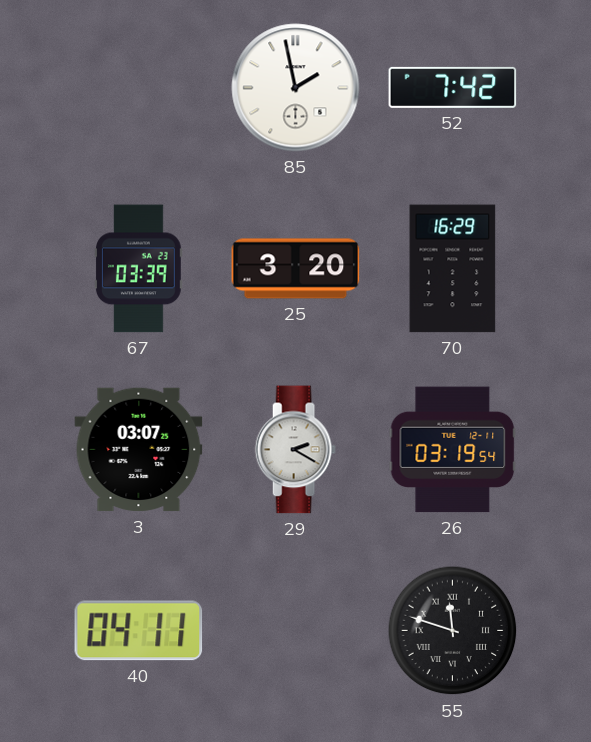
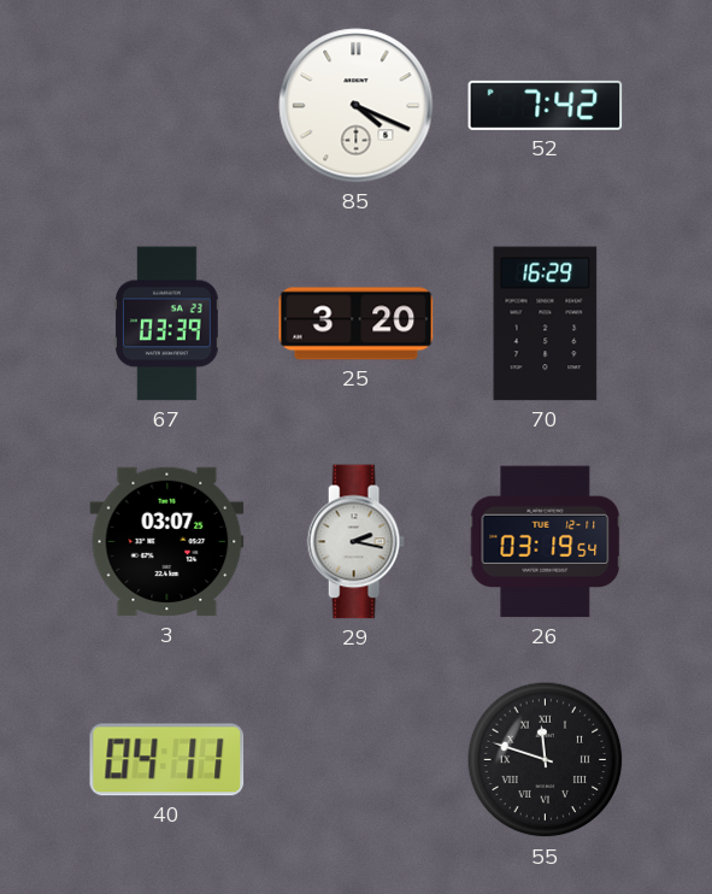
85: 1:58 -> 4:19 (357, 106)
29: 2:20 -> 2:17 (355, 542)
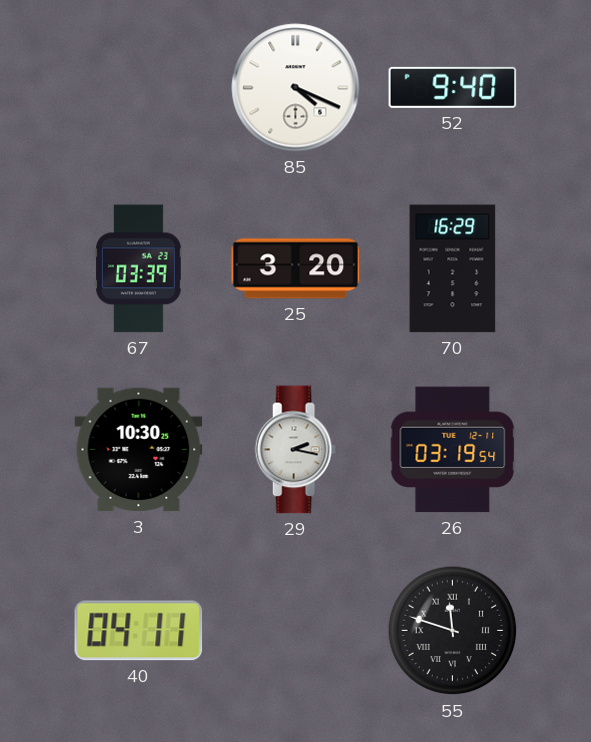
52: 7:42 -> 9:40 (453, 87)
3: 03:07 -> 10:30 (139, 450)
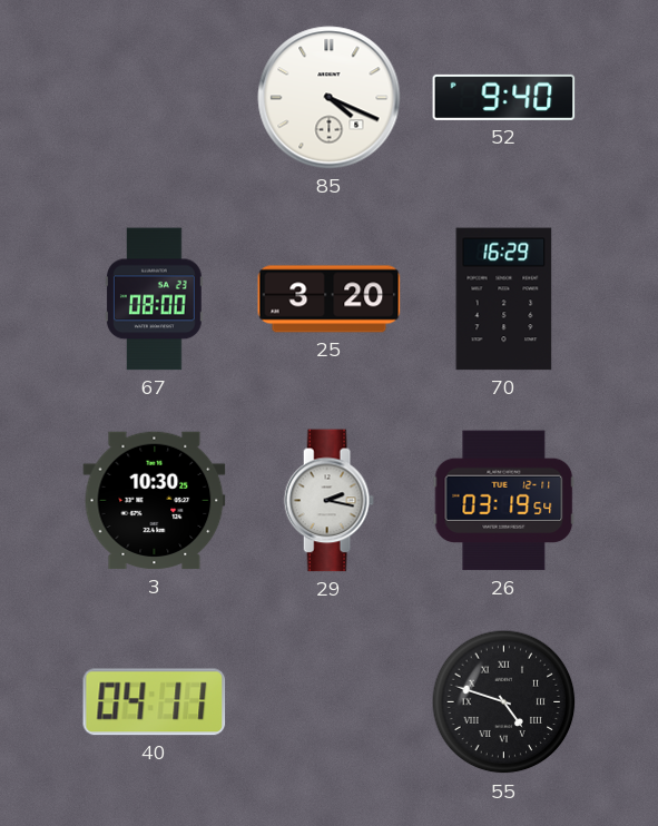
67: 03:39 -> 08:00 (154, 299)
55: 11:48 -> 4:48 (504, 702)
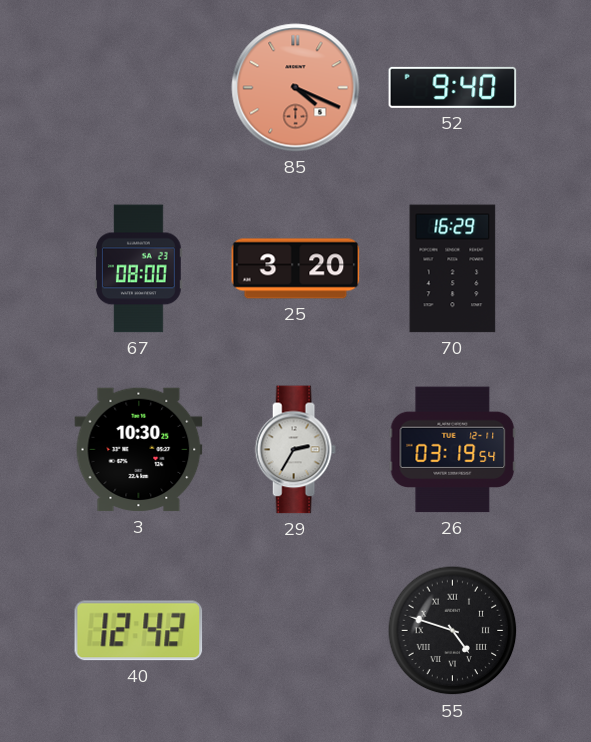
85 dial: white -> salmon (296, 88)
29: 2:17 -> 2:35 (295, 450)
40: 04:11 -> 12:42 (139, 631)
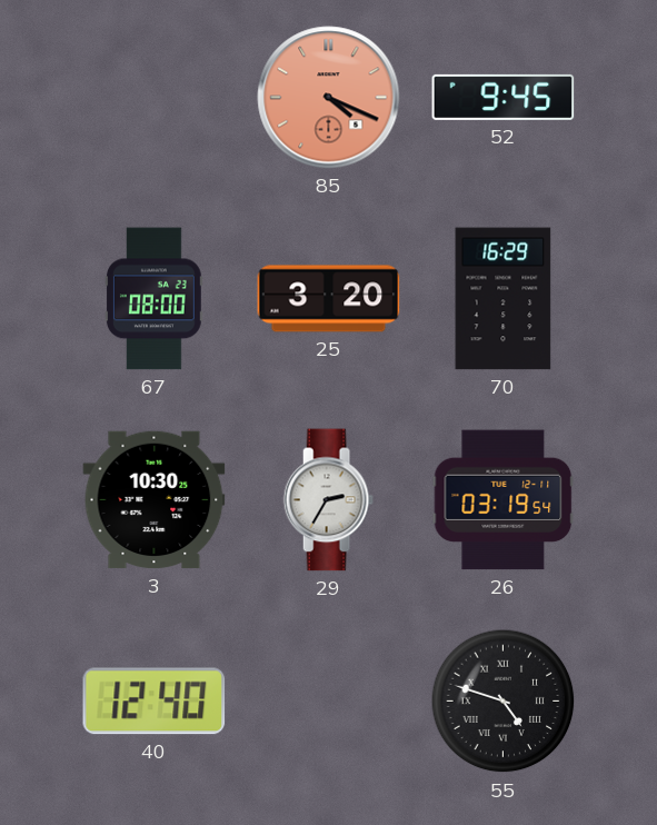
52: 9:40 -> 9:45 (504, 97)
40: 12:42 -> 12:40 (155, 702)
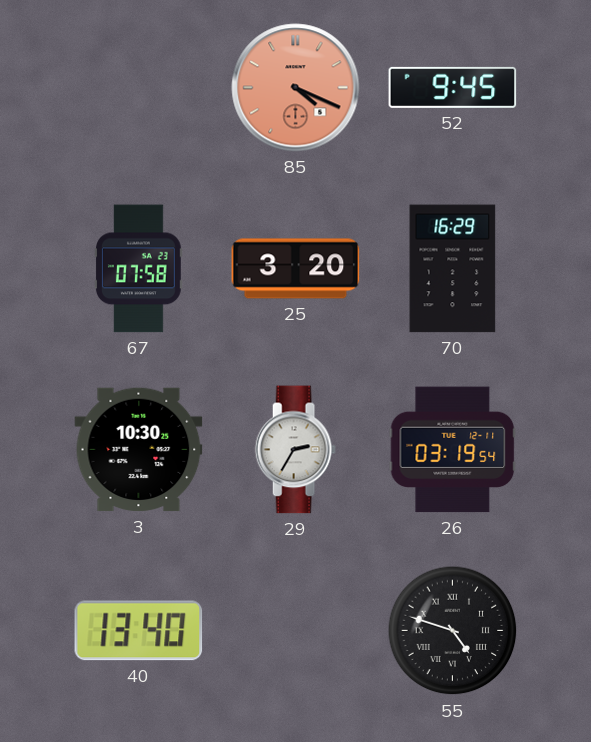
67: 08:00 -> 07:58 (138, 269)
40: 12:40 -> 13:40 (139, 631)
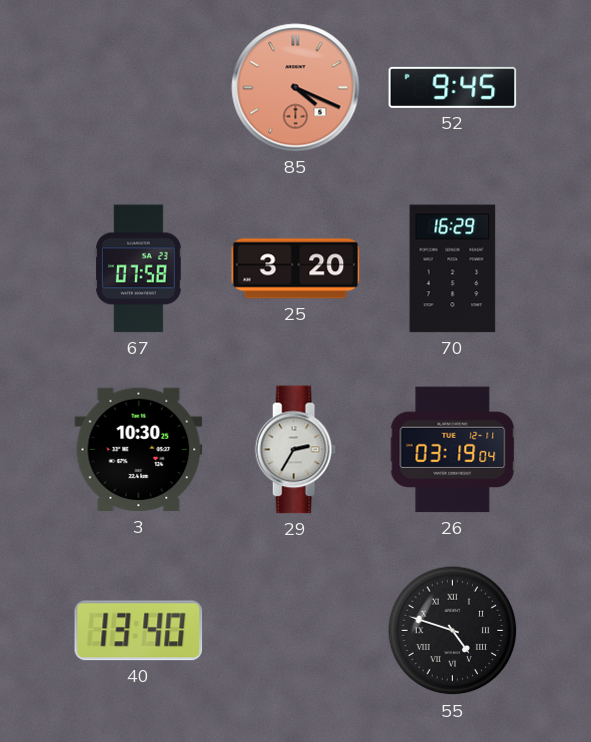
26: 03:19:54 -> 03:19:04 (453, 450)
